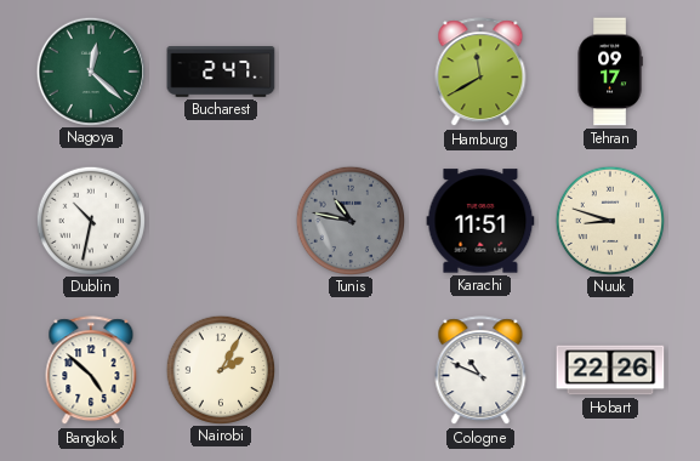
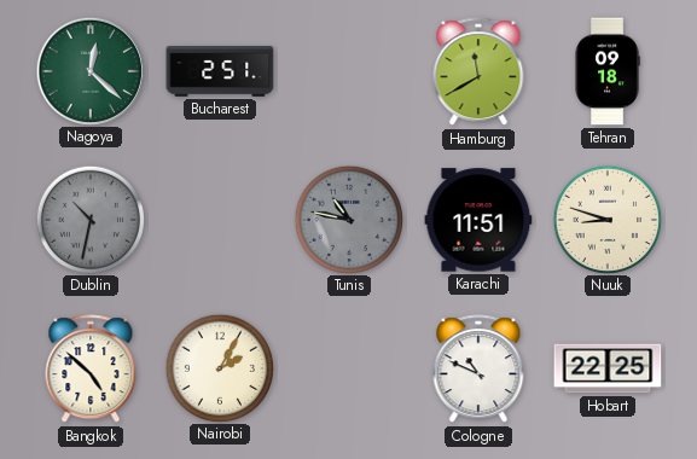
Bucharest: 2:47 -> 2:51 (220, 71)
Tehran: 09:17 -> 09:18 (608, 71)
Dublin dial: white -> grey (89, 219)
Hobart: 22:26 -> 22:25 (608, 368)
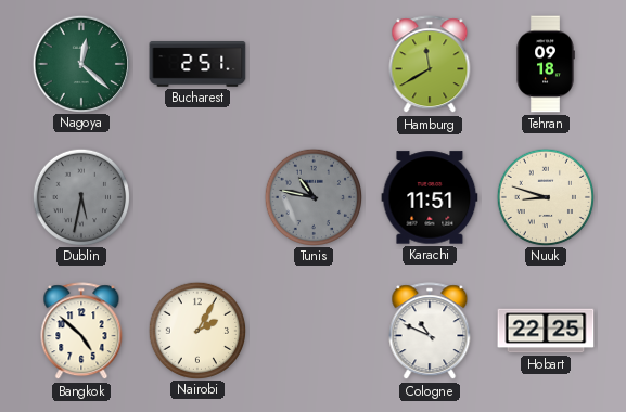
Dublin: 10:32 -> 5:32 (80, 196)
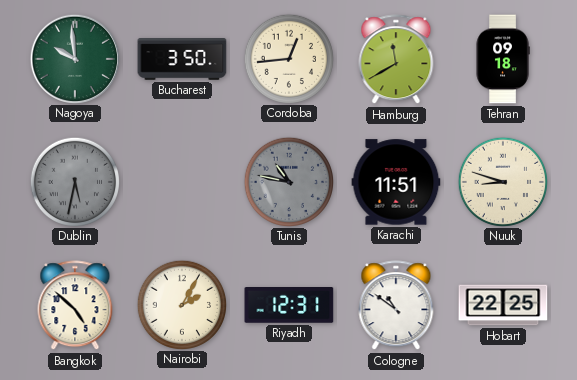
Nagoya: 12:22 -> 9:59 (74, 58)
Bucharest: 2:51 -> 3:50 (182, 59)
Cordoba: none -> 12:44 (288, 58)
Riyadh: none -> 12:31 (289, 306)
Cologne: 10:49 -> 10:51 (396, 306)
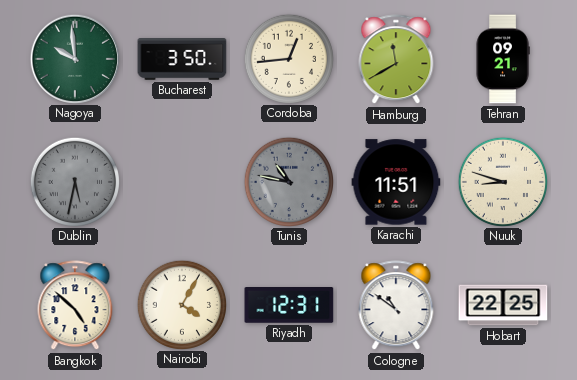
Tehran: 09:18 -> 09:21 (503, 59)
Nairobi: 2:05 -> 4:05 (181, 304)
